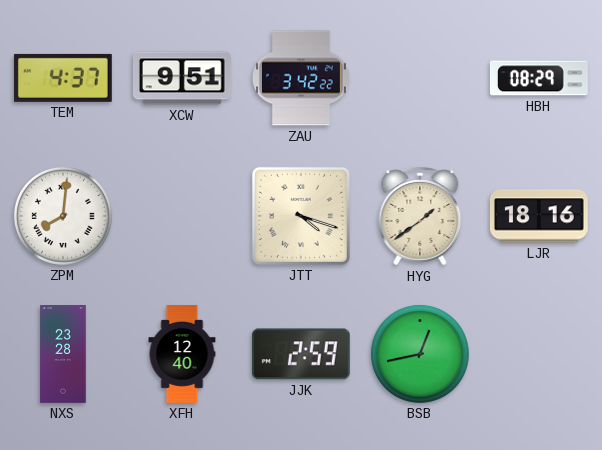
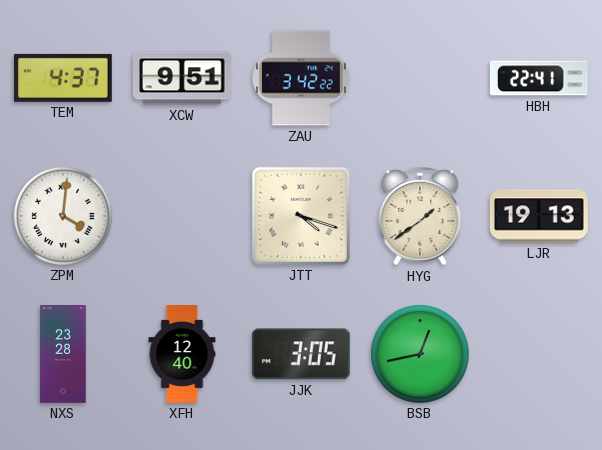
HBH: 08:29 -> 22:41 (539, 78)
ZPM: 8:01 -> 4:01 (63, 216)
LJR: 18:16 -> 19:13 (539, 216)
JJK: 2:59 -> 3:05 (301, 354)
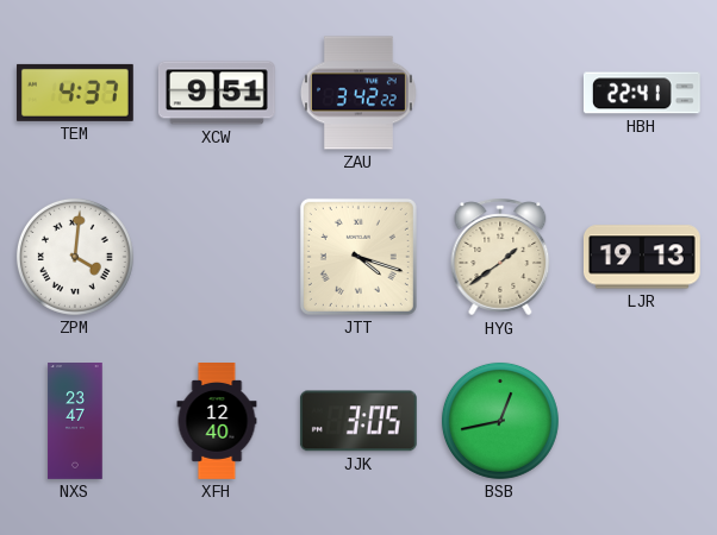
NXS: 23:28 -> 23:47 (75, 421)
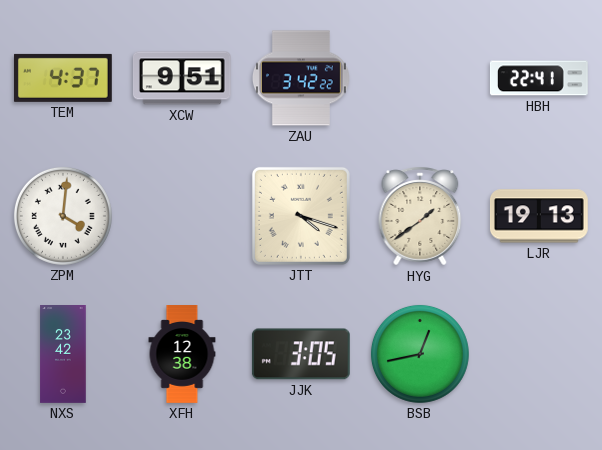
NXS: 23:47 -> 23:42 (63, 354)
XFH: 12:40 -> 12:38 (182, 354)
